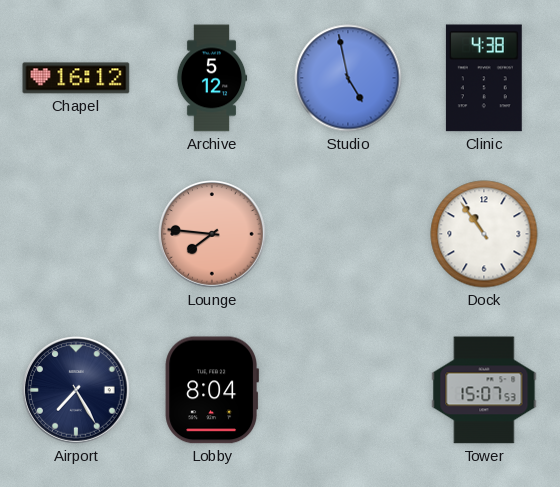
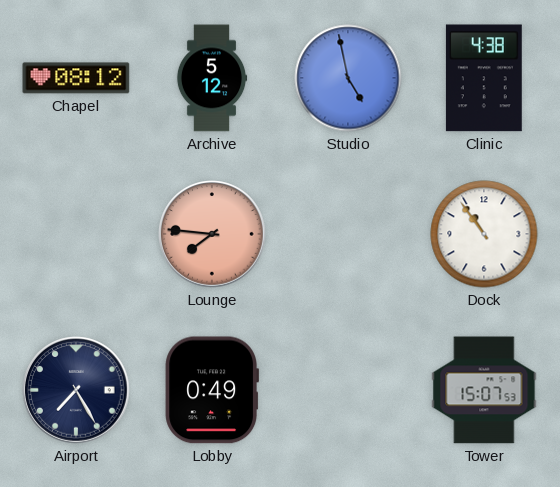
Chapel: 16:12 -> 08:12 (76, 78)
Lobby: 8:04 -> 0:49 (211, 390)
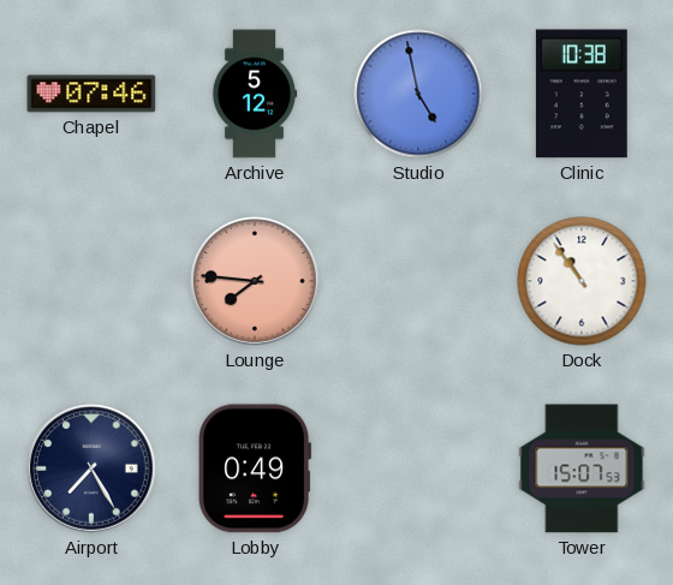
Chapel: 08:12 -> 07:46 (91, 94)
Clinic: 4:38 -> 10:38 (582, 94)
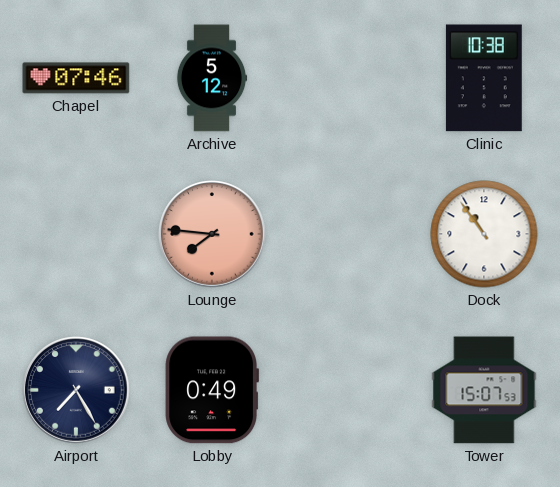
Studio: 4:58 -> none (418, 94)
